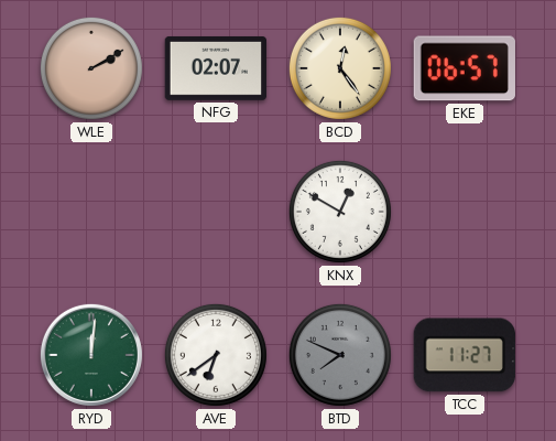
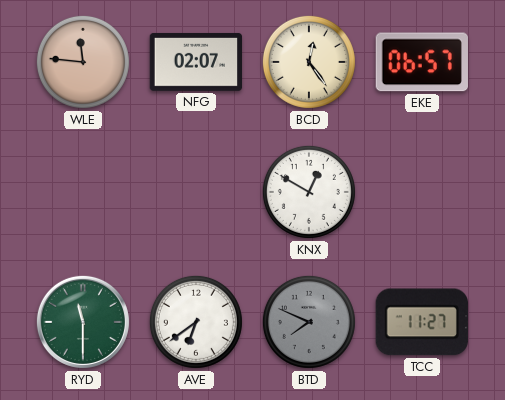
WLE: 2:10 -> 11:46 (83, 62)
RYD: 12:01 -> 11:30 (83, 322)
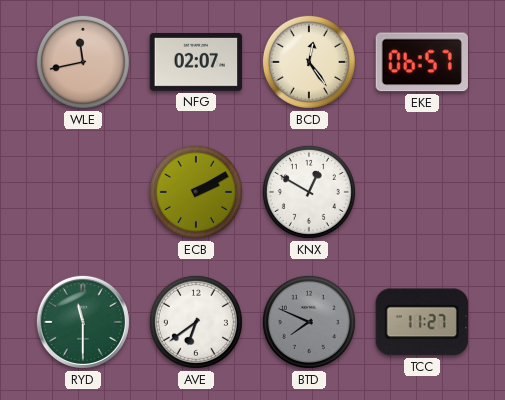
WLE: 11:46 -> 11:43 (83, 62)
ECB: none -> 2:10 (196, 192)
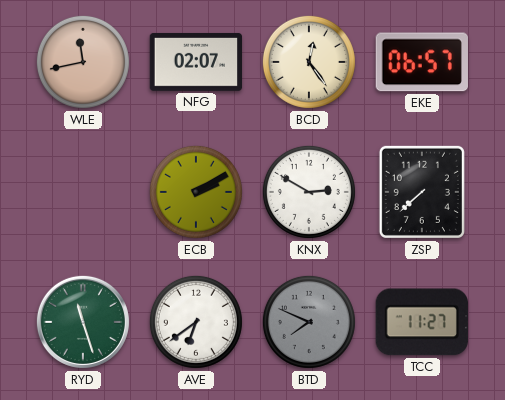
KNX: 12:50 -> 2:50 (309, 192)
ZSP: none -> 7:38 (422, 192)
RYD: 11:30 -> 11:27 (83, 322)
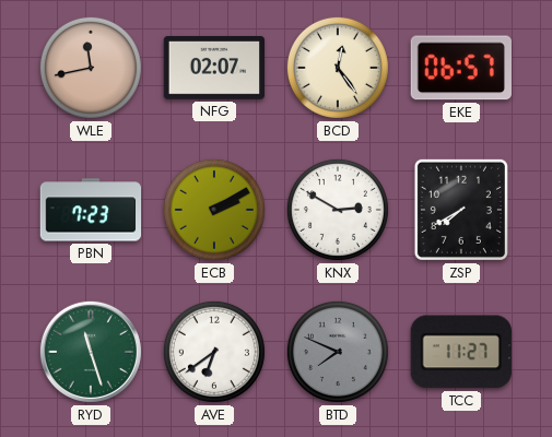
PBN: none -> 7:23 (91, 210)
ZSP: 7:38 -> 7:40 (461, 210)
